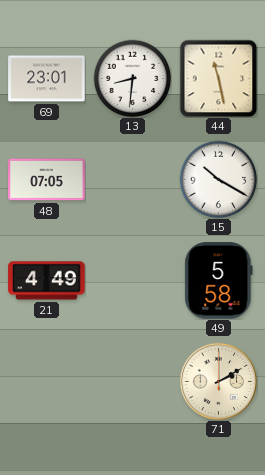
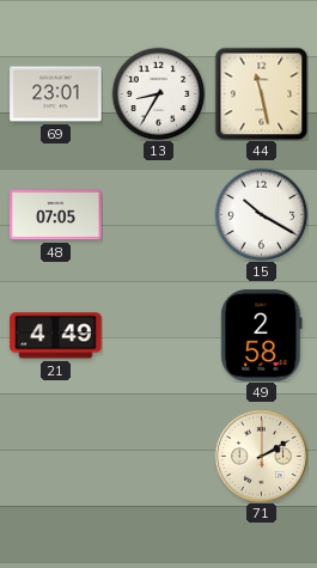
13: 8:31 -> 8:35 (158, 93)
49: 5:58 -> 2:58 (262, 336)
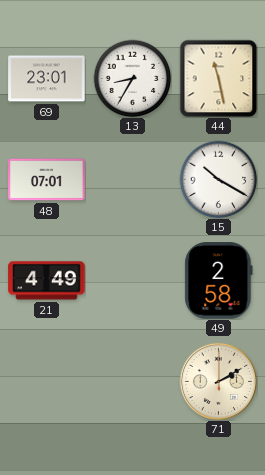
48: 07:05 -> 07:01 (47, 180)
